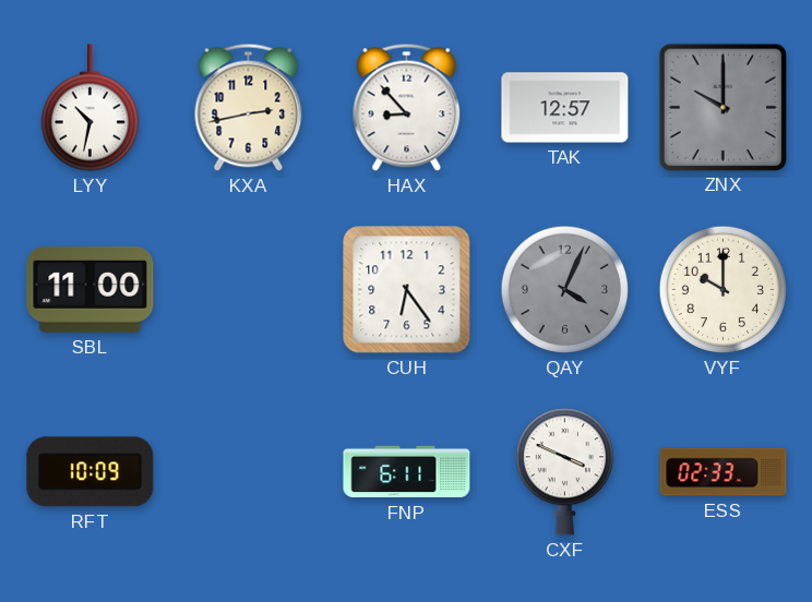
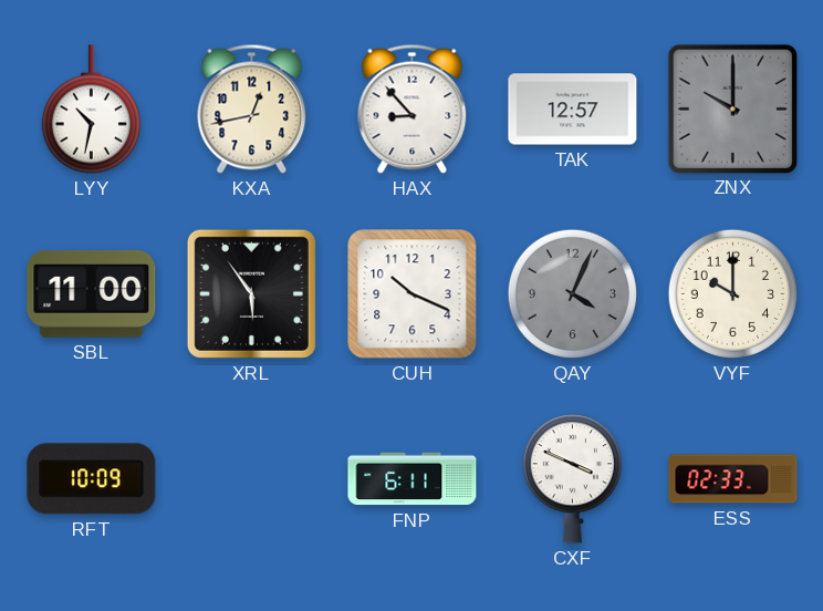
KXA: 2:43 -> 12:43 (252, 108)
XRL: none -> 5:54 (251, 293)
CUH: 6:24 -> 10:19 (413, 294)
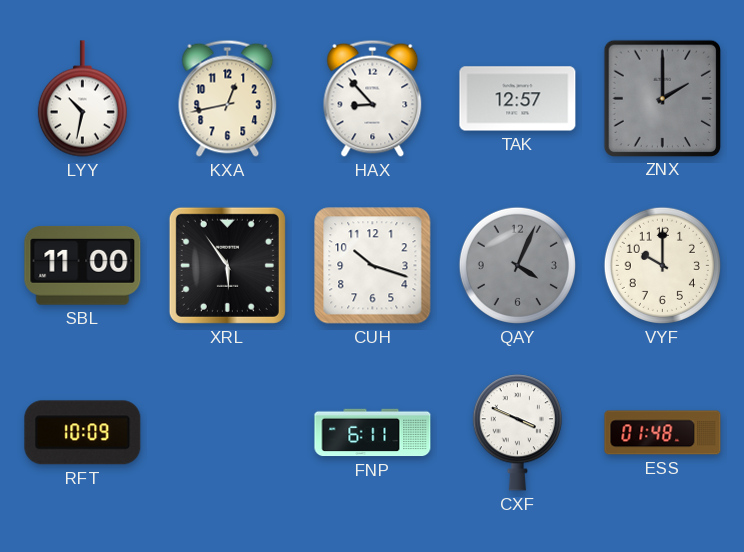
ZNX: 10:00 -> 2:00 (662, 98)
CUH: 10:19 -> 10:18 (373, 266)
ESS: 02:33 -> 01:48 (663, 433)
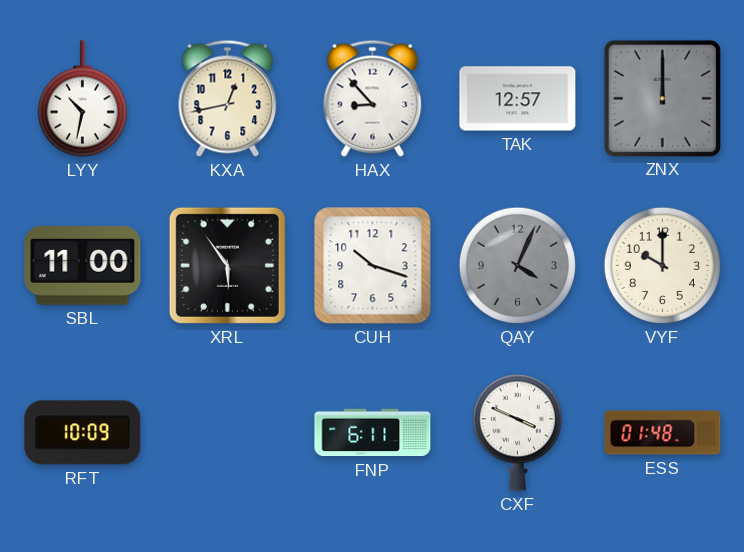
ZNX: 2:00 -> 12:00 (662, 98)
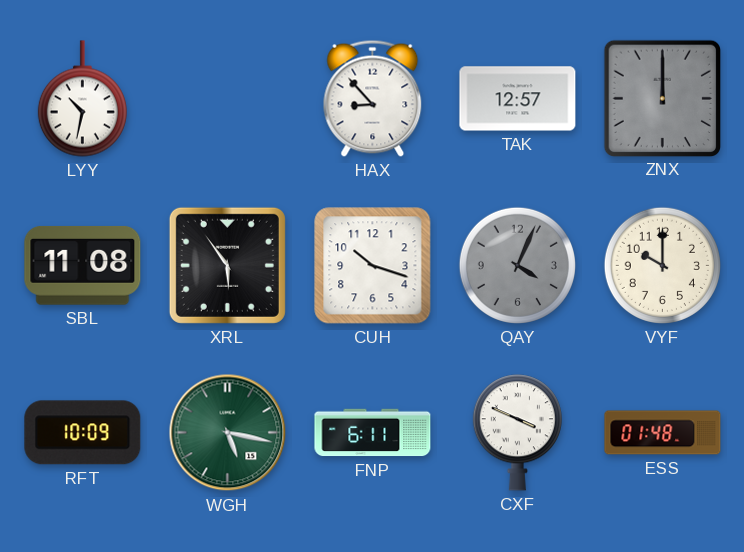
KXA: 12:43 -> none (228, 98)
SBL: 11:00 -> 11:08 (83, 266)
WGH: none -> 5:17 (228, 433)
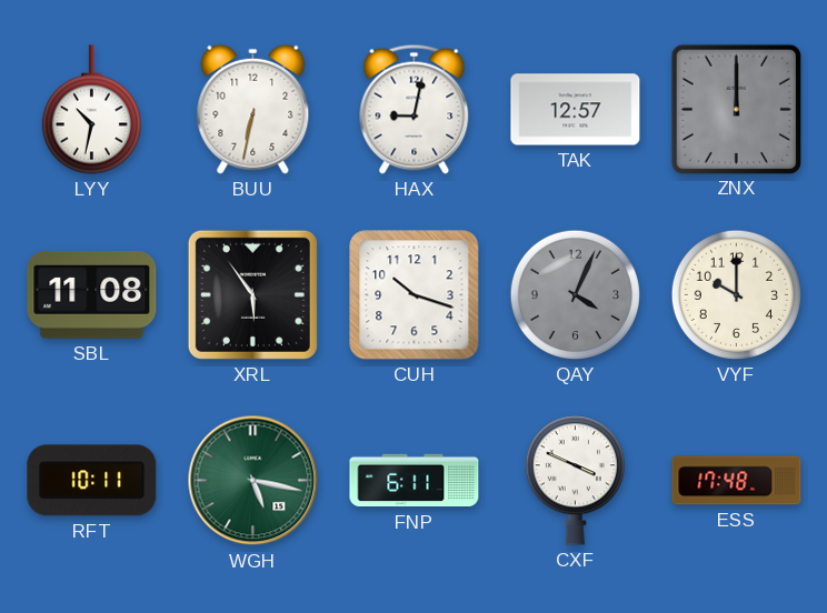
BUU: none -> 6:32 (253, 109)
HAX: 8:53 -> 9:02 (415, 109)
RFT: 10:09 -> 10:11 (92, 481)
ESS: 01:48 -> 17:48 (737, 481)
